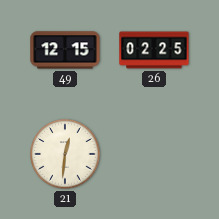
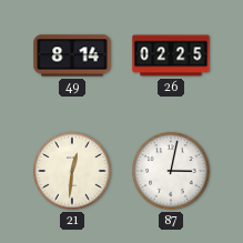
49: 12:15 -> 8:14 (72, 55)
87: none -> 3:02 (171, 171)
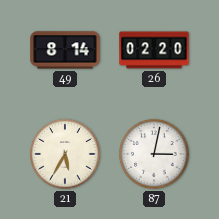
26: 02:25 -> 02:20 (154, 50)
21: 12:31 -> 5:35 (65, 154)
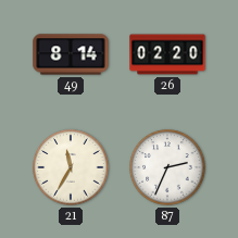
21: 5:35 -> 11:35 (71, 167)
87: 3:02 -> 2:34 (167, 167)
